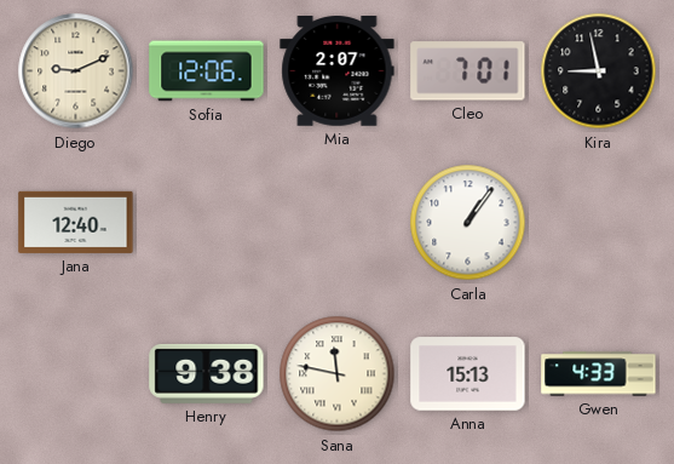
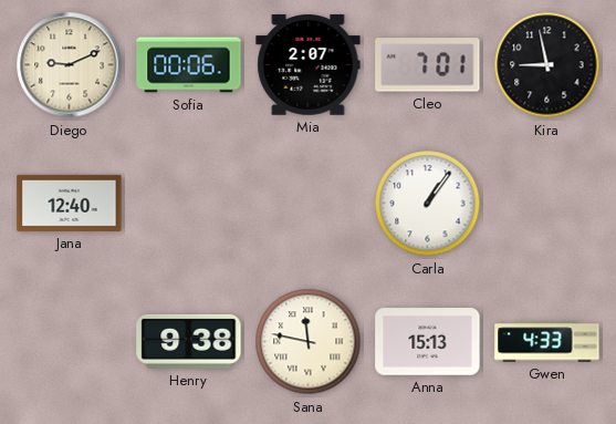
Sofia: 12:06 -> 00:06 (189, 65)
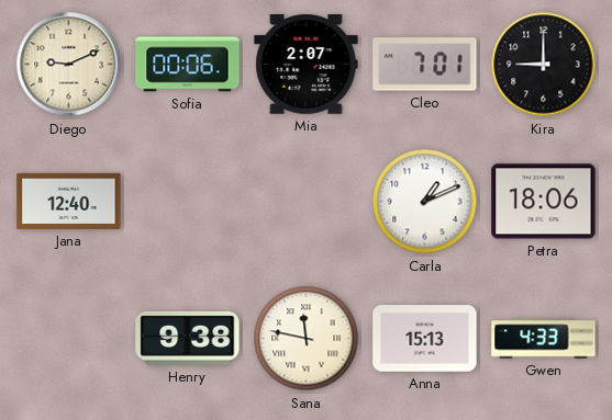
Kira: 8:58 -> 9:00 (544, 65)
Carla: 1:06 -> 1:11 (425, 202)
Petra: none -> 18:06 (544, 202)
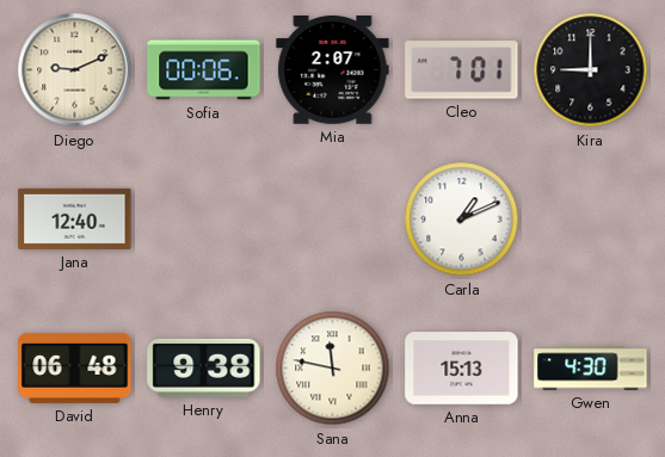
Petra: 18:06 -> none (544, 202)
David: none -> 06:48 (75, 368)
Gwen: 4:33 -> 4:30 (591, 369)
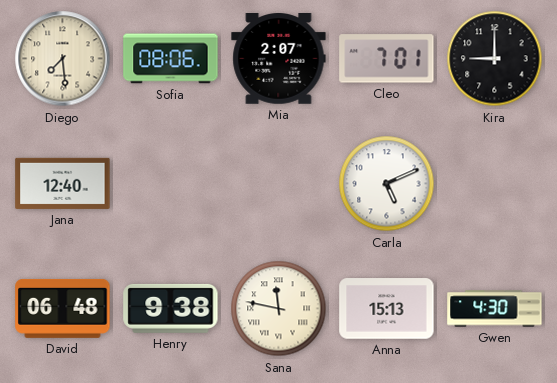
Diego: 9:11 -> 7:29 (63, 59)
Sofia: 00:06 -> 08:06 (171, 59)
Carla: 1:11 -> 5:11 (387, 184)
